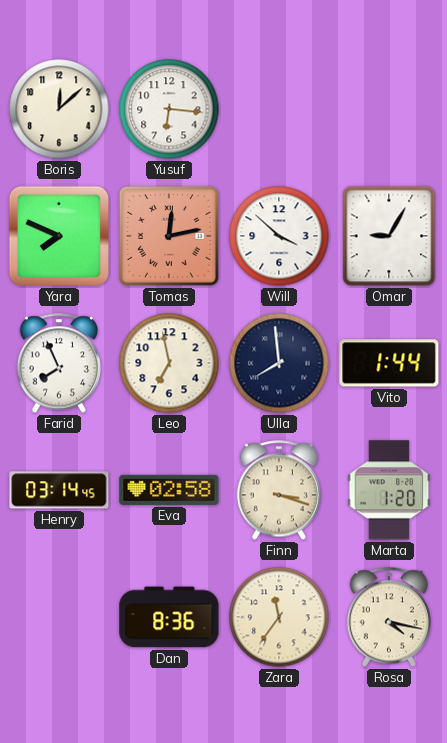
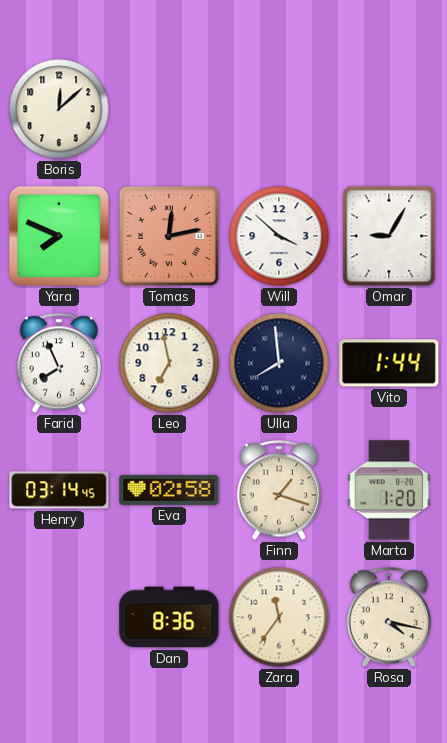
Yusuf: 6:16 -> none (169, 109)
Finn: 3:18 -> 1:18 (278, 490)
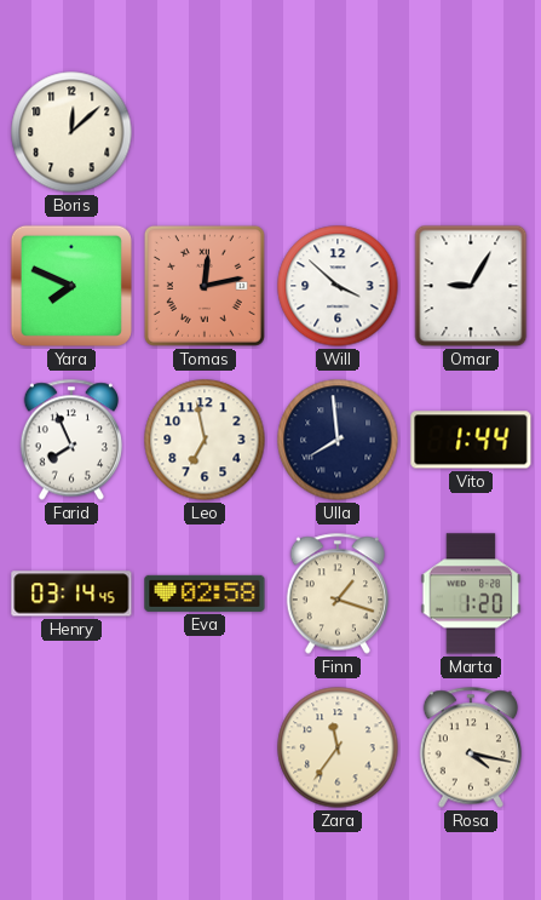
Dan: 8:36 -> none (169, 617)
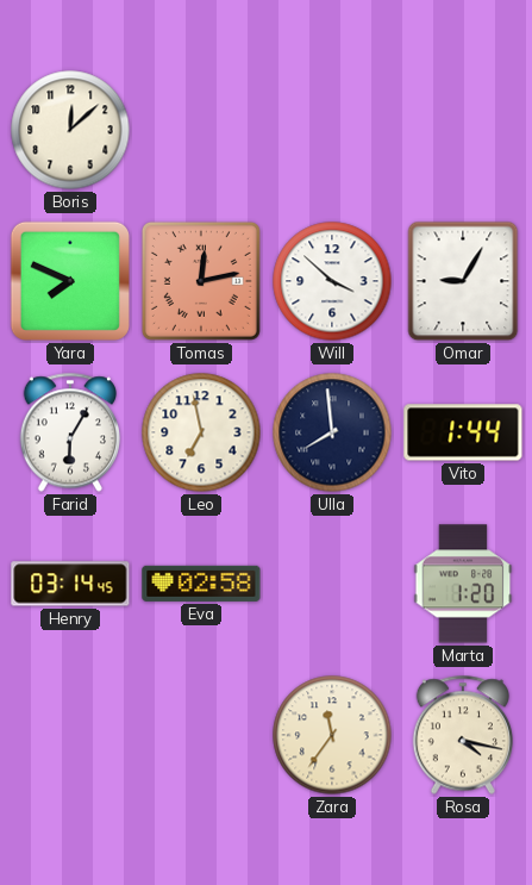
Farid: 7:56 -> 6:05 (69, 432)
Finn: 1:18 -> none (336, 594)
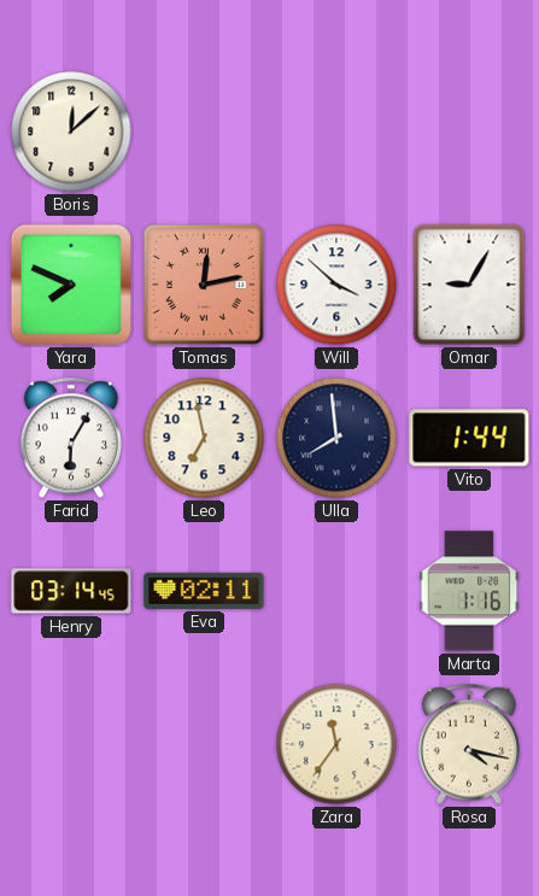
Eva: 02:58 -> 02:11 (204, 591)
Marta: 1:20 -> 1:16 (469, 591)
